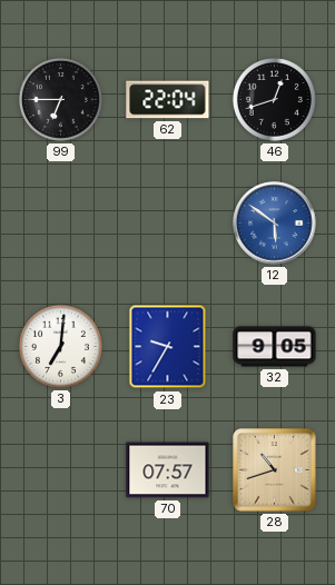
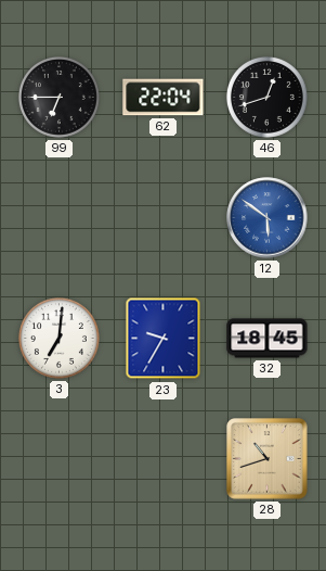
32: 9:05 -> 18:45 (268, 339)
70: 07:57 -> none (168, 470)
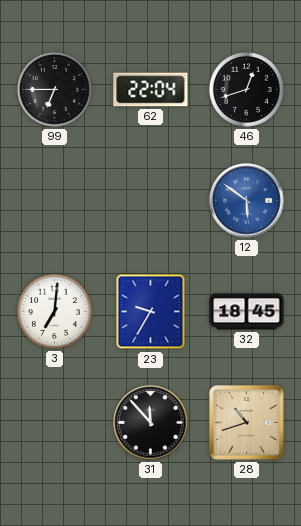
31: none -> 11:53 (151, 423)
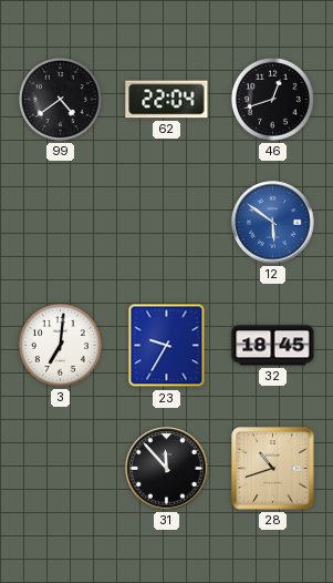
99: 6:45 -> 4:39 (60, 99)
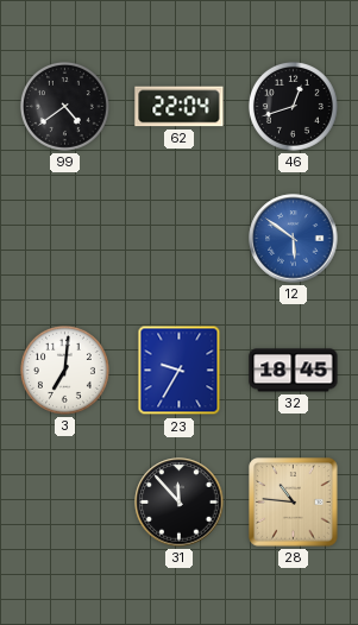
28: 10:42 -> 10:46 (294, 503)
